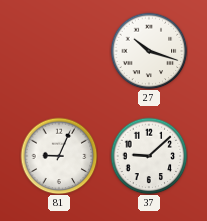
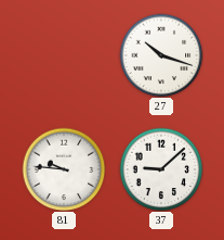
81: 9:04 -> 9:46 (64, 169)
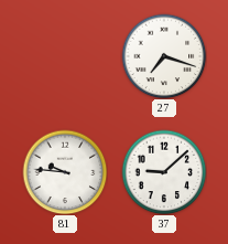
27: 10:18 -> 7:18 (164, 56)
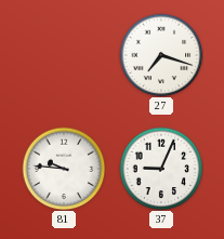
37: 9:08 -> 9:04 (161, 169)
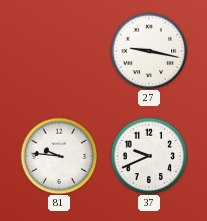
27: 7:18 -> 9:17 (149, 51)
37: 9:04 -> 9:41 (149, 156)
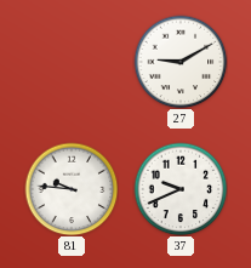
27: 9:17 -> 9:10 (181, 62)
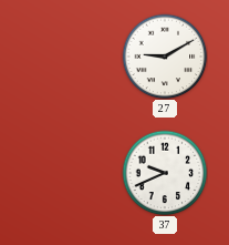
81: 9:46 -> none (72, 189)
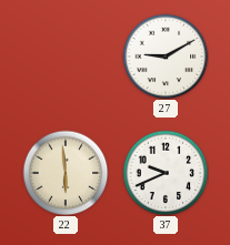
22: none -> 5:59 (66, 173)
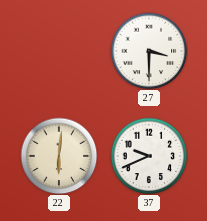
27: 9:10 -> 3:30 (149, 51)
22: 5:59 -> 6:01 (59, 156)
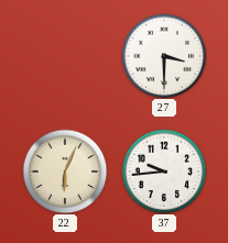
22: 6:01 -> 6:04 (65, 172)
37: 9:41 -> 9:44 (164, 172)
